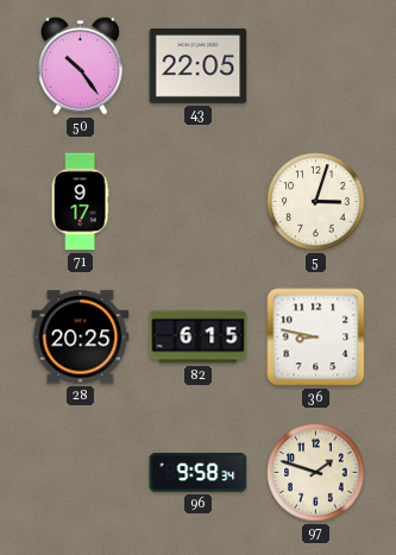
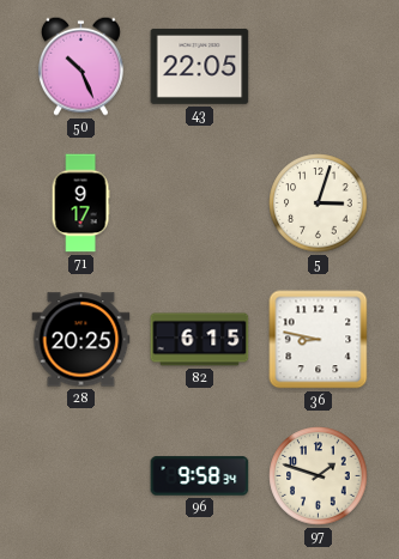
50: 10:24 -> 10:26 (80, 66)
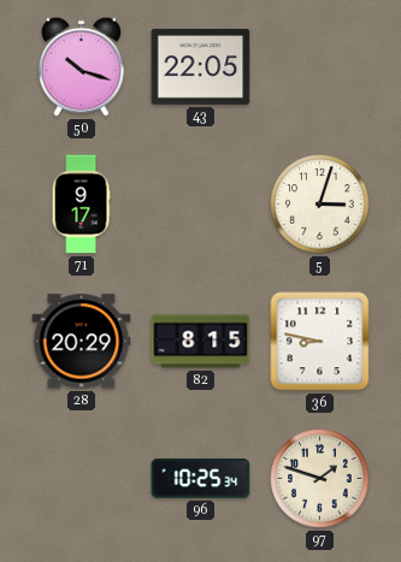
50: 10:26 -> 10:18 (81, 66)
28: 20:25 -> 20:29 (82, 342)
82: 6:15 -> 8:15 (201, 342)
96: 9:58 -> 10:25 (201, 479)
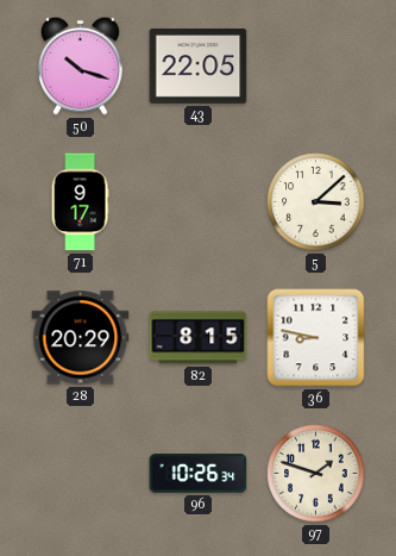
5: 3:03 -> 3:08 (316, 202)
96: 10:25 -> 10:26 (199, 474)
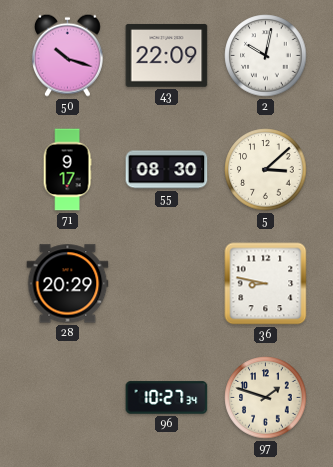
43: 22:05 -> 22:09 (167, 56)
2: none -> 10:02 (266, 56)
55: none -> 08:30 (167, 170)
82: 8:15 -> none (199, 338)
96: 10:26 -> 10:27 (167, 398)
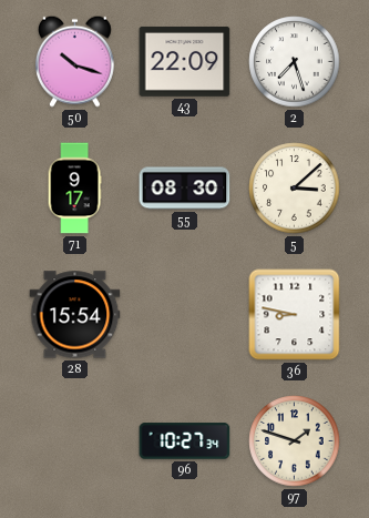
2: 10:02 -> 7:27 (295, 62)
28: 20:29 -> 15:54 (75, 315)
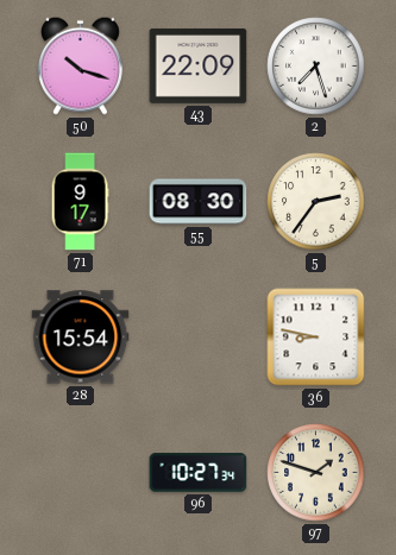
5: 3:08 -> 2:36 (316, 202)
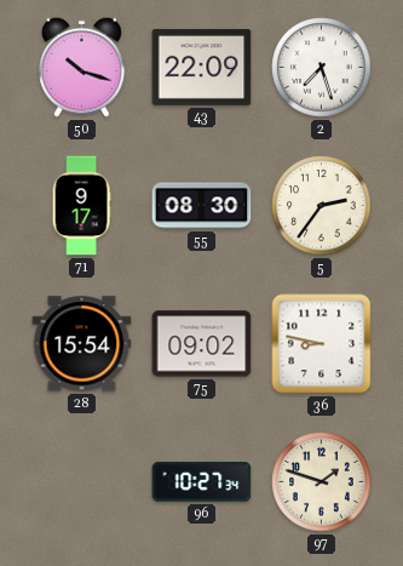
75: none -> 09:02 (202, 344)
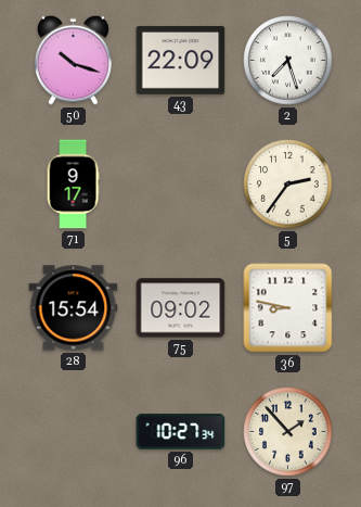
55: 08:30 -> none (202, 206)
97: 1:48 -> 1:53 (288, 432)
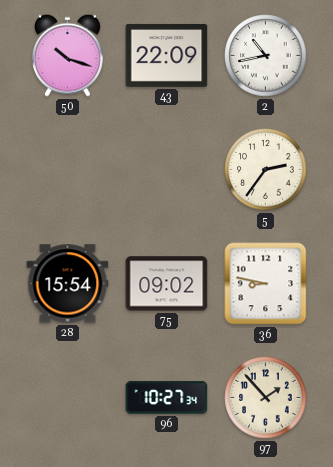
2: 7:27 -> 10:43 (266, 56)
71: 9:17 -> none (73, 185)
